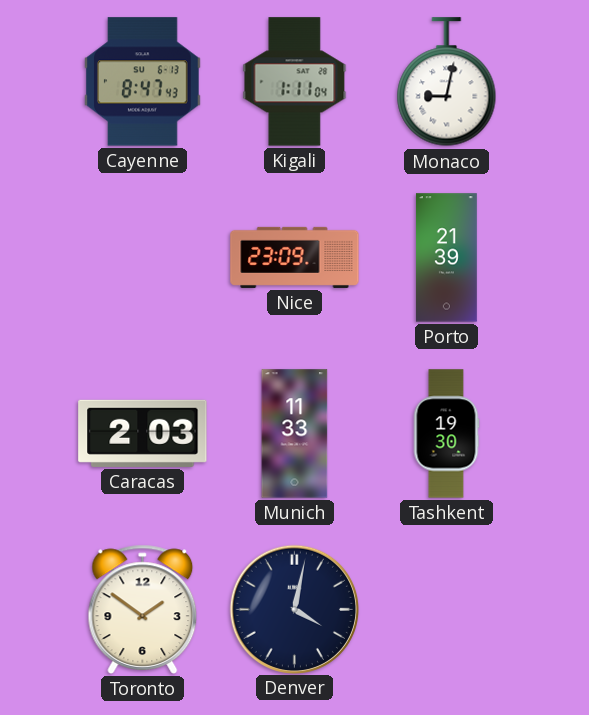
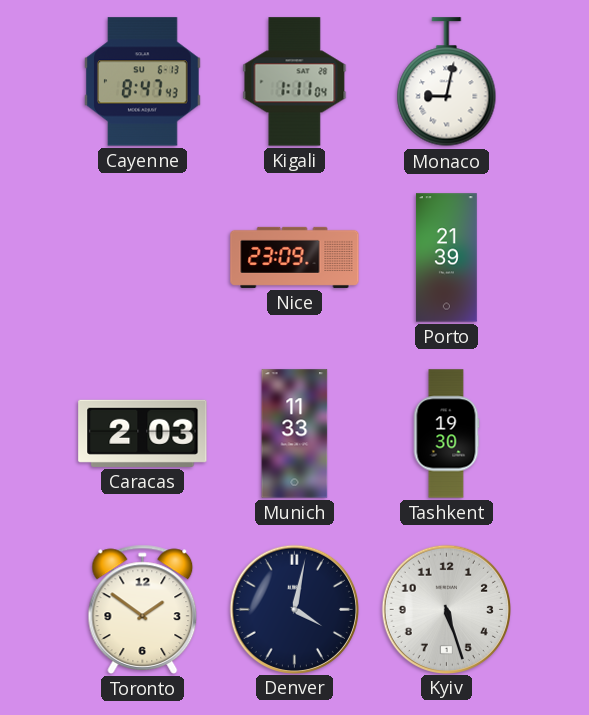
Kyiv: none -> 5:27 (446, 609)
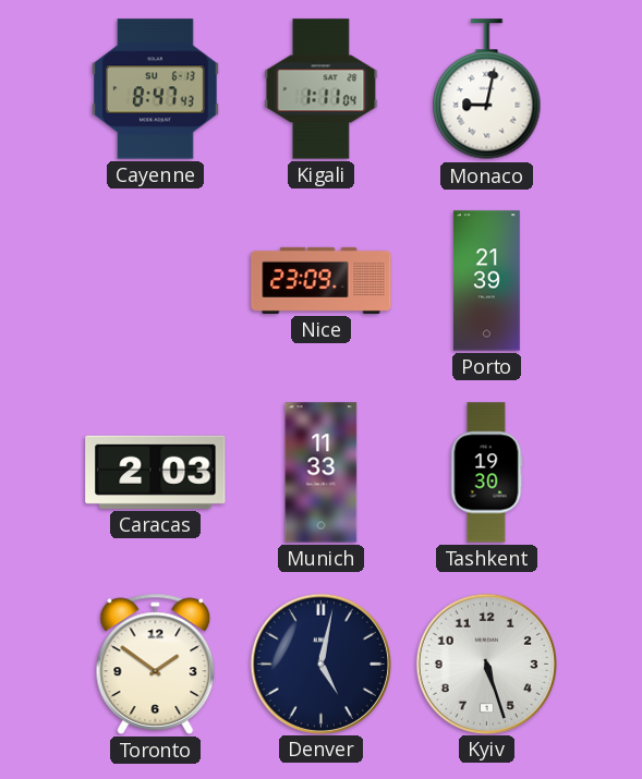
Denver: 4:02 -> 5:02 (320, 664)
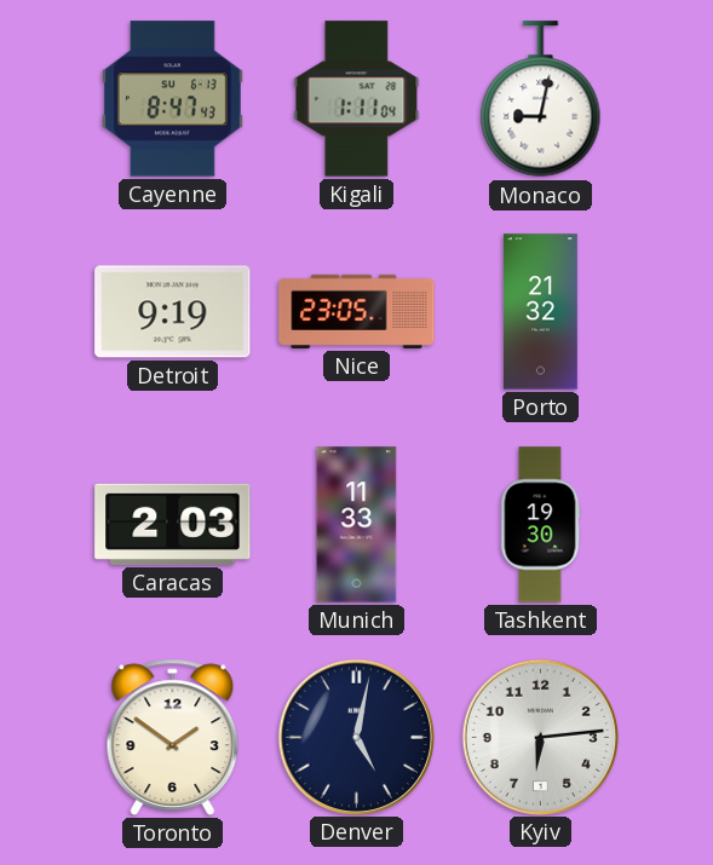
Detroit: none -> 9:19 (173, 312)
Nice: 23:09 -> 23:05 (357, 311)
Porto: 21:39 -> 21:32 (540, 312)
Kyiv: 5:27 -> 6:14 (540, 737)
